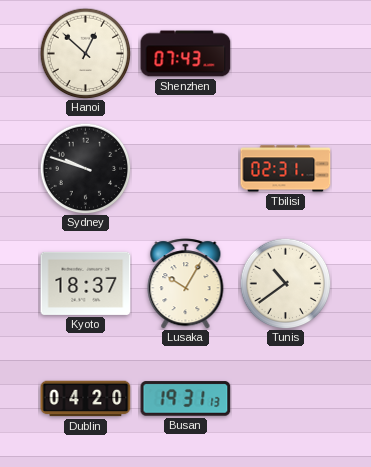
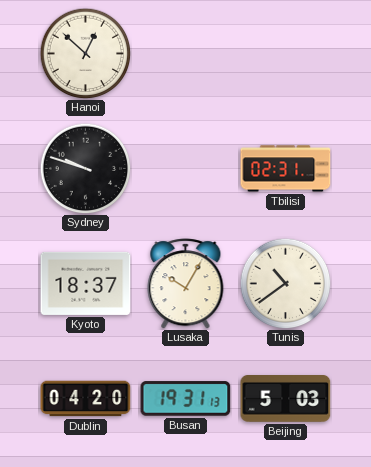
Shenzhen: 07:43 -> none (186, 54)
Beijing: none -> 5:03 (286, 399)
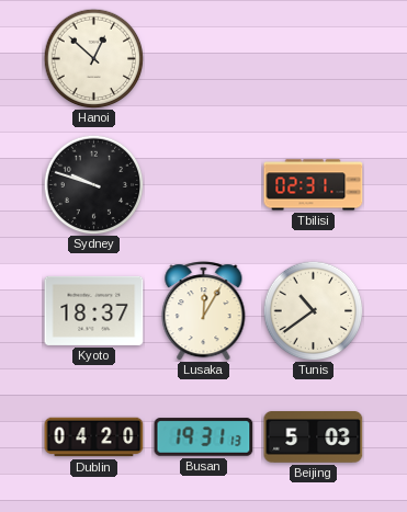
Lusaka: 10:05 -> 12:05 (204, 311)
